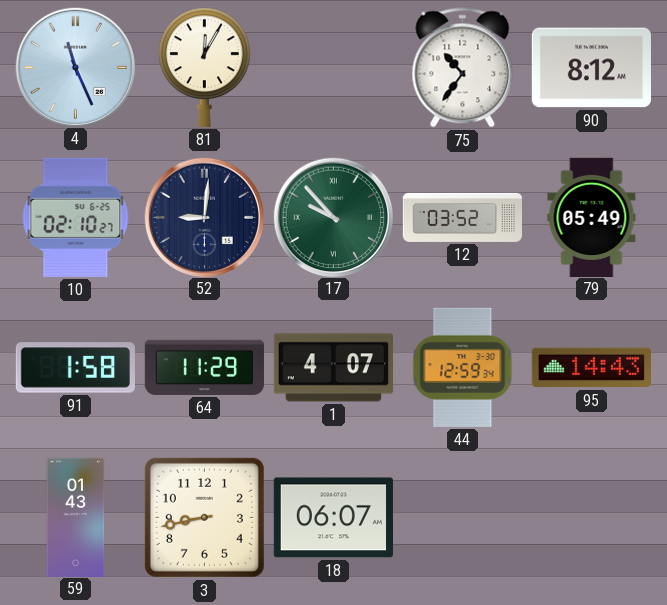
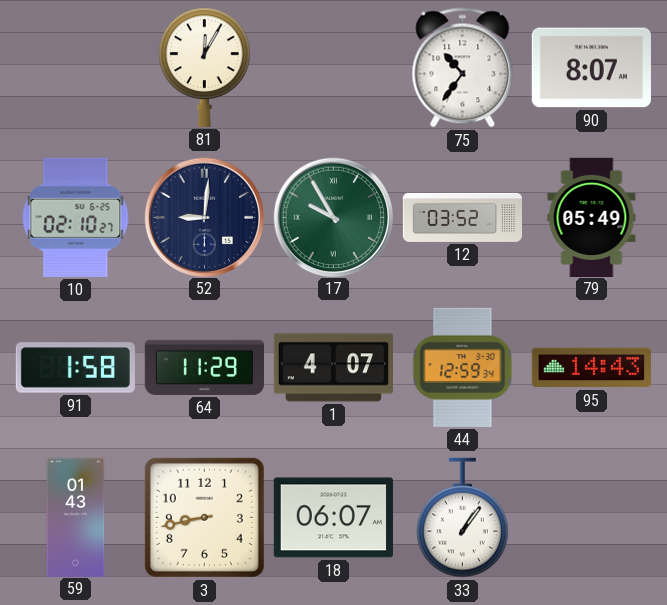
4: 11:26 -> none (75, 67)
90: 8:12 -> 8:07 (591, 68)
17: 9:53 -> 9:55 (333, 217)
33: none -> 1:06 (463, 518)
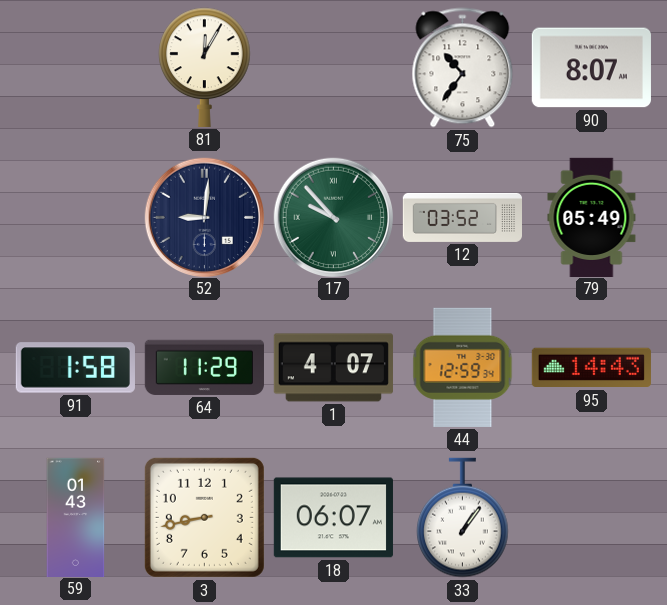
10: 02:10 -> none (76, 217)
17: 9:55 -> 9:53 (333, 217)
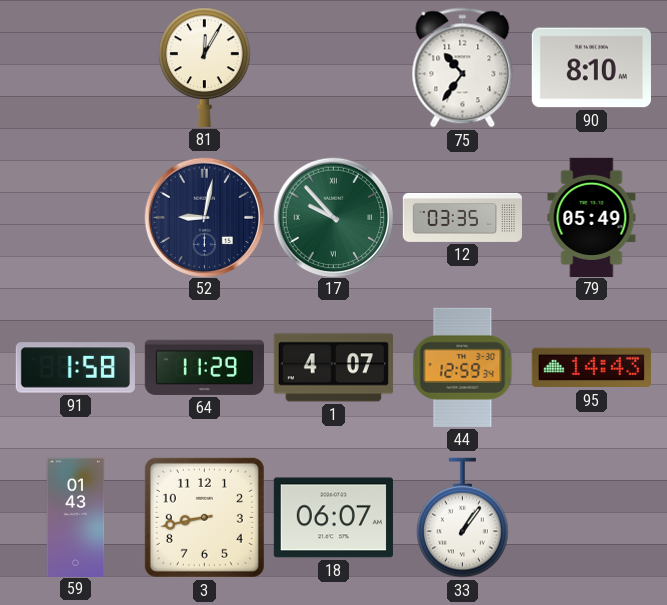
90: 8:07 -> 8:10 (591, 68)
52: 9:01 -> 9:02 (204, 217)
12: 03:52 -> 03:35 (462, 217)
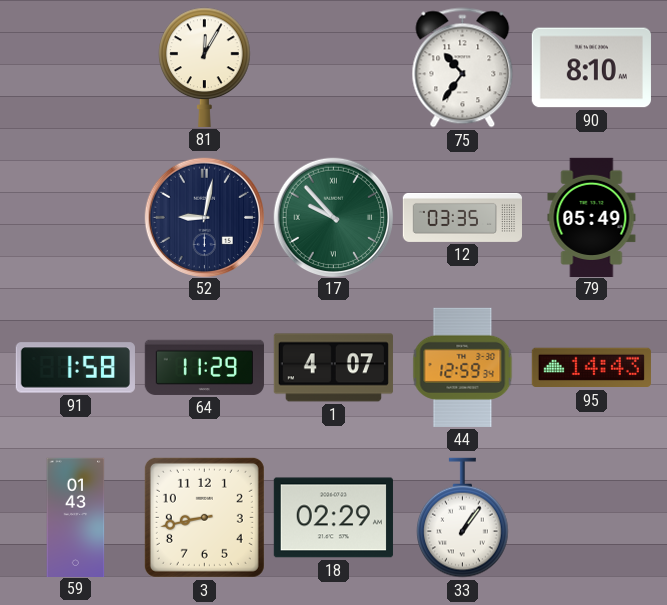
18: 06:07 -> 02:29 (333, 518)
